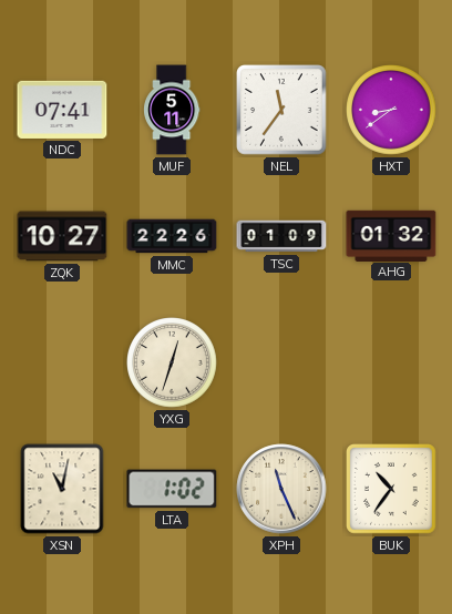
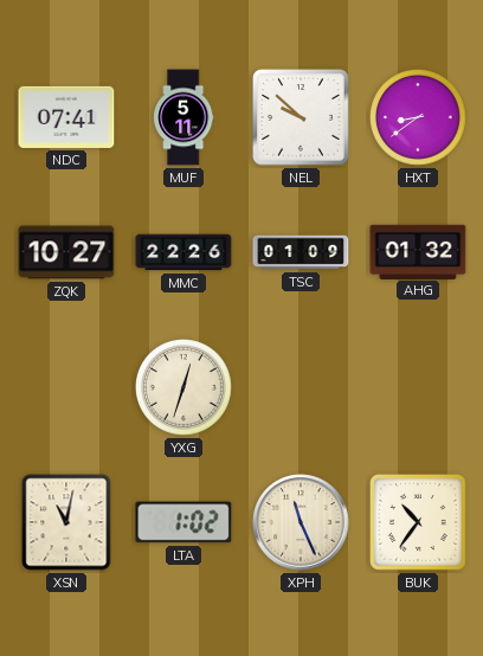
NEL: 11:36 -> 9:52 (302, 118)
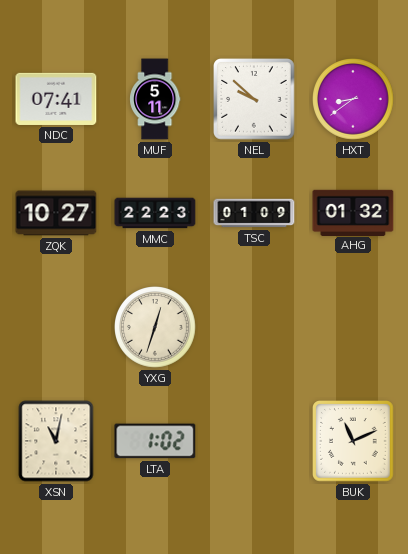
MMC: 22:26 -> 22:23 (155, 213)
XPH: 11:26 -> none (301, 522)
BUK: 10:36 -> 11:11 (354, 442)
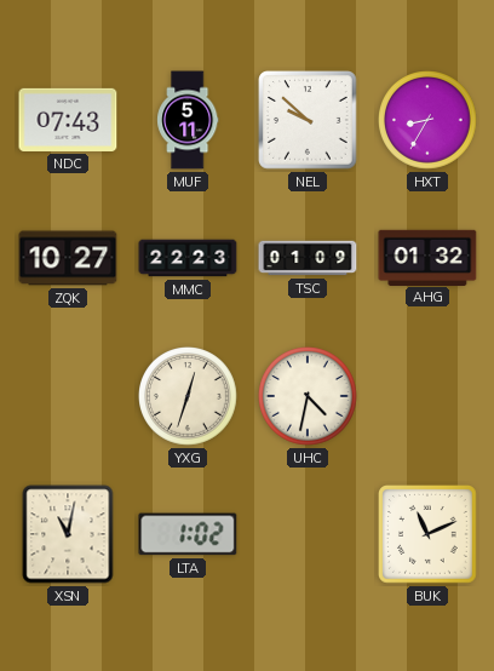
NDC: 07:41 -> 07:43 (68, 120)
HXT: 8:39 -> 8:35 (429, 121)
UHC: none -> 4:32 (309, 397)
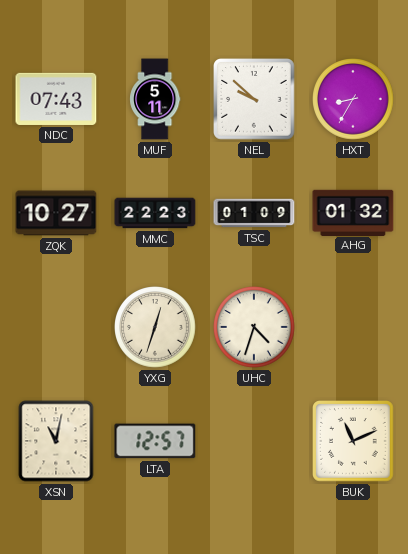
UHC: 4:32 -> 4:33 (255, 328)
LTA: 1:02 -> 12:57 (155, 441)
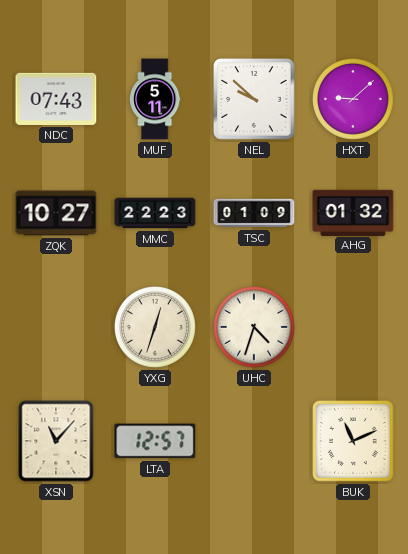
HXT: 8:35 -> 9:08 (354, 100)
XSN: 11:02 -> 11:07 (56, 441)
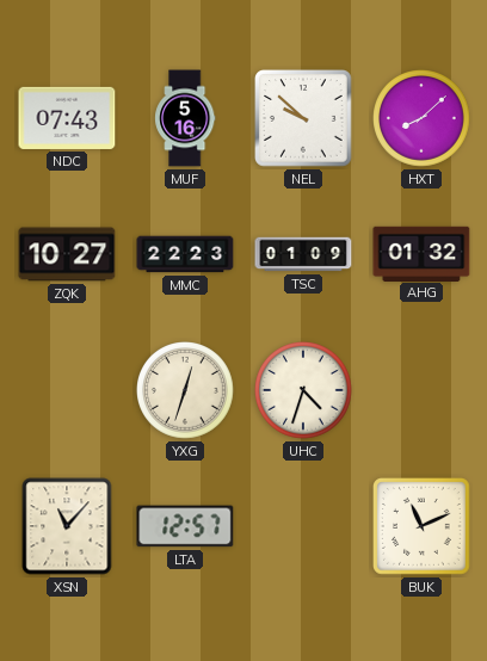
MUF: 5:11 -> 5:16 (185, 118)
HXT: 9:08 -> 8:08 (423, 119)
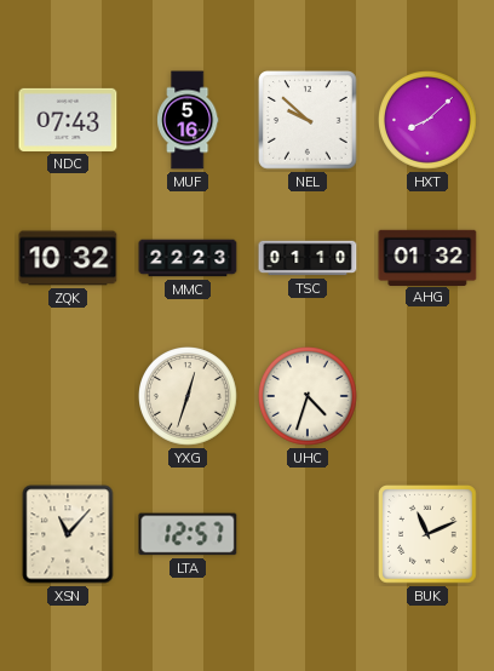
ZQK: 10:27 -> 10:32 (68, 258)
TSC: 01:09 -> 01:10 (308, 258)
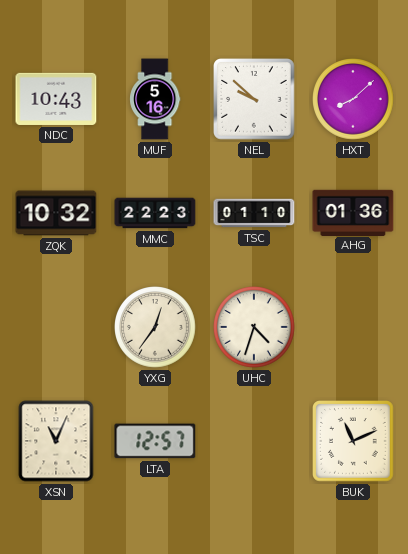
NDC: 07:43 -> 10:43 (56, 99)
AHG: 01:32 -> 01:36 (353, 212)
YXG: 12:33 -> 12:36 (156, 328)
XSN: 11:07 -> 11:04 (56, 441)
